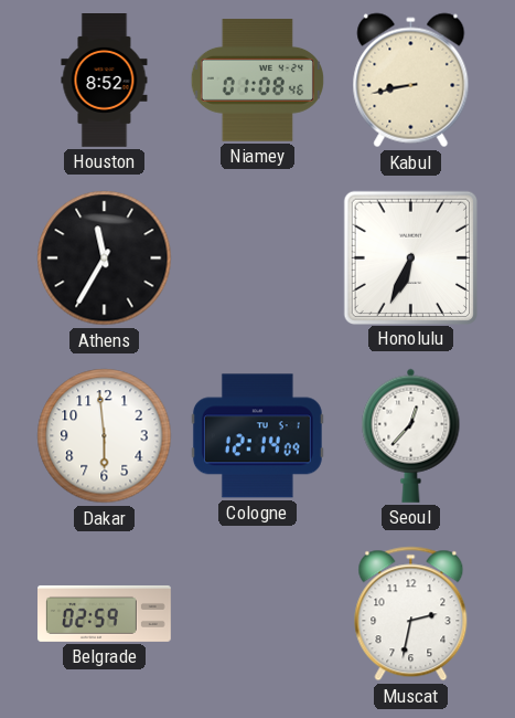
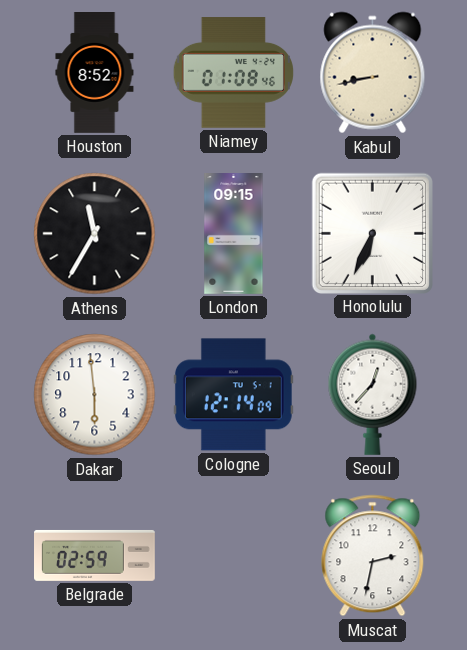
London: none -> 09:15 (234, 234)
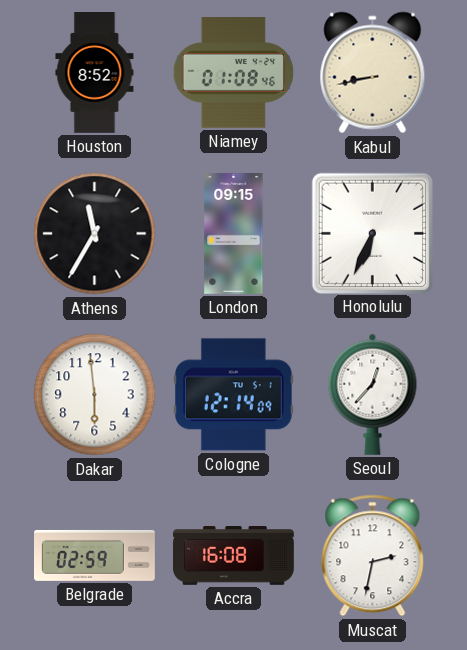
Accra: none -> 16:08 (234, 556)
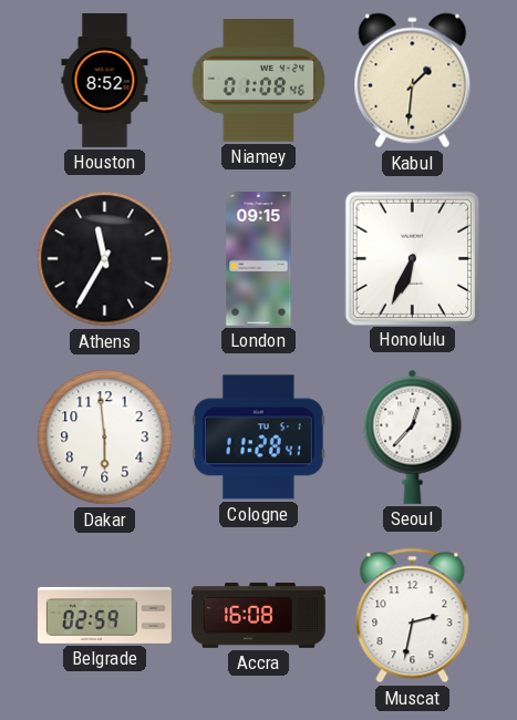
Kabul: 8:43 -> 1:31 (413, 81)
Cologne: 12:14 -> 11:28 (258, 438)
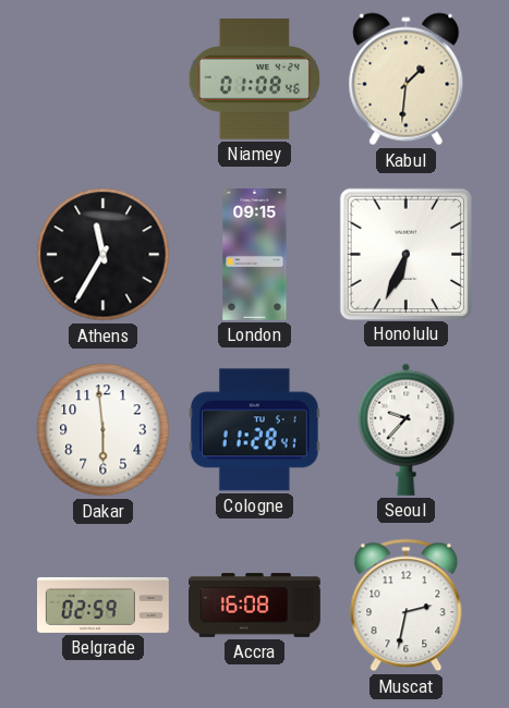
Houston: 8:52 -> none (105, 81)
Seoul: 12:37 -> 9:37 (407, 429)
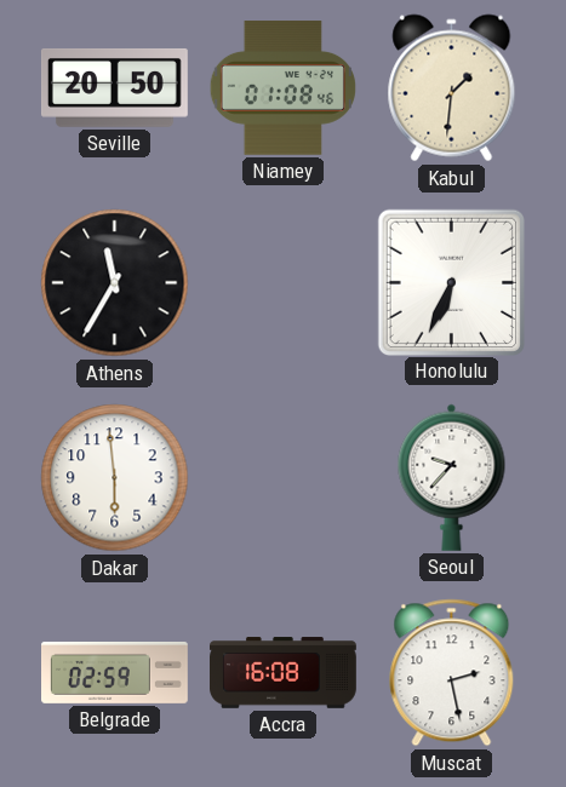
Seville: none -> 20:50 (114, 87)
London: 09:15 -> none (255, 255)
Cologne: 11:28 -> none (254, 430)
Muscat: 2:32 -> 2:28 (452, 673)
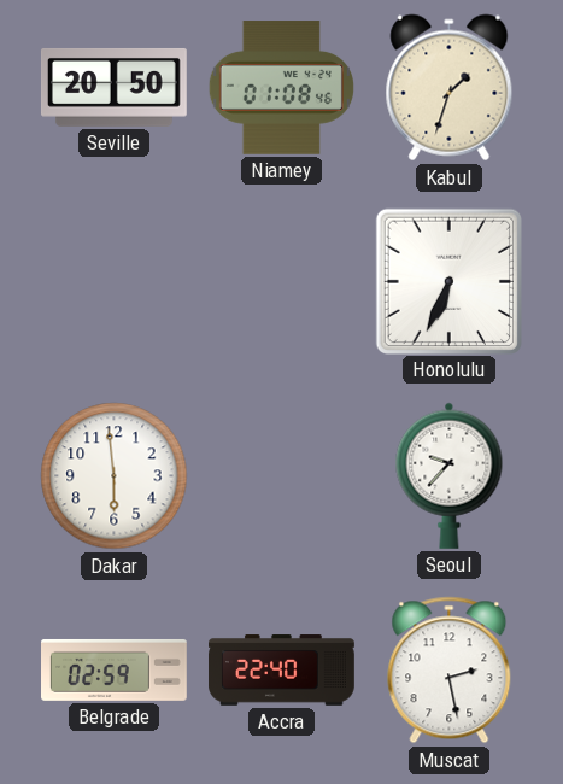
Kabul: 1:31 -> 1:33 (450, 88)
Athens: 11:35 -> none (115, 283)
Accra: 16:08 -> 22:40 (282, 671)
